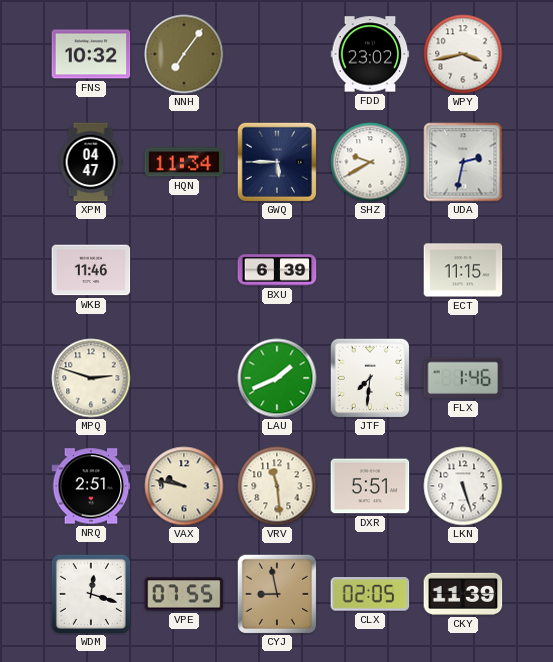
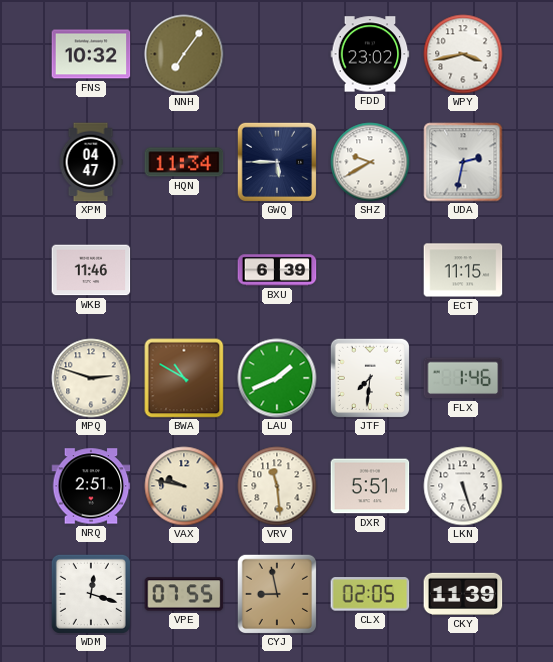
BWA: none -> 10:50 (184, 378)
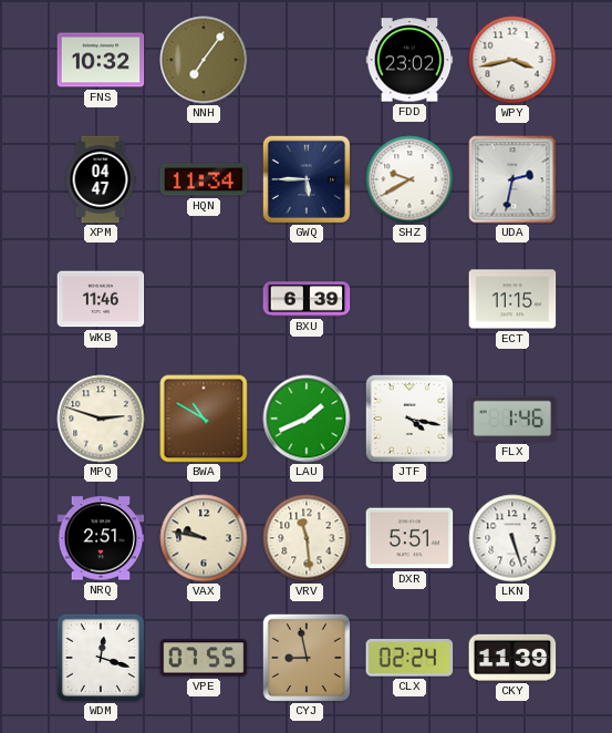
JTF: 7:31 -> 4:17 (408, 417)
CLX: 02:05 -> 02:24 (409, 658)
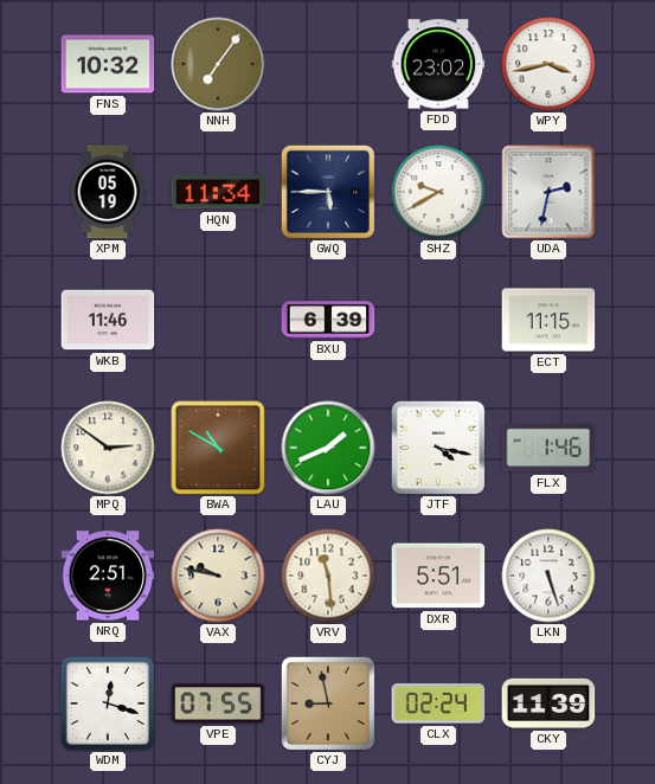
XPM: 04:47 -> 05:19 (108, 192)
MPQ: 2:48 -> 2:51 (108, 448)
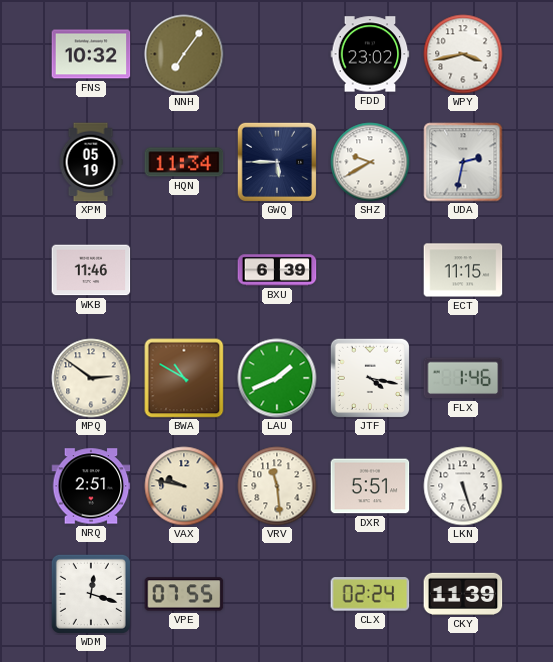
CYJ: 8:58 -> none (327, 702)
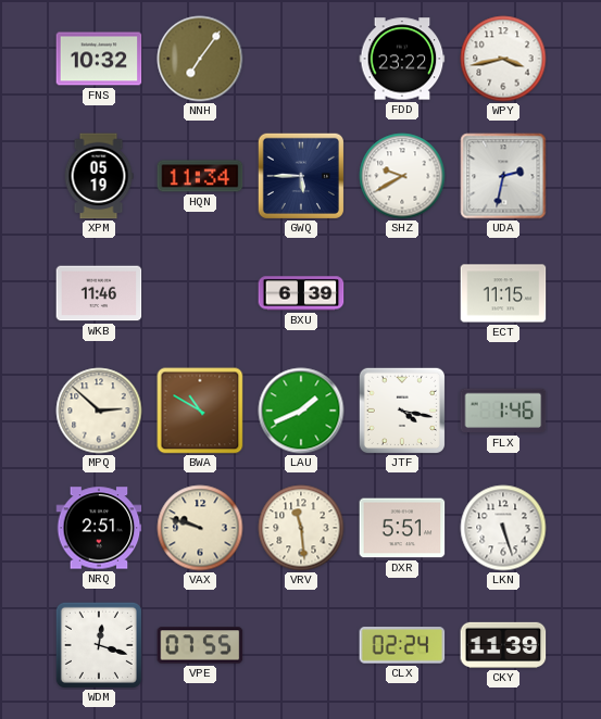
FDD: 23:02 -> 23:22 (402, 59)
MPQ: 2:51 -> 2:52 (99, 411)
VAX: 9:47 -> 9:48 (200, 528)
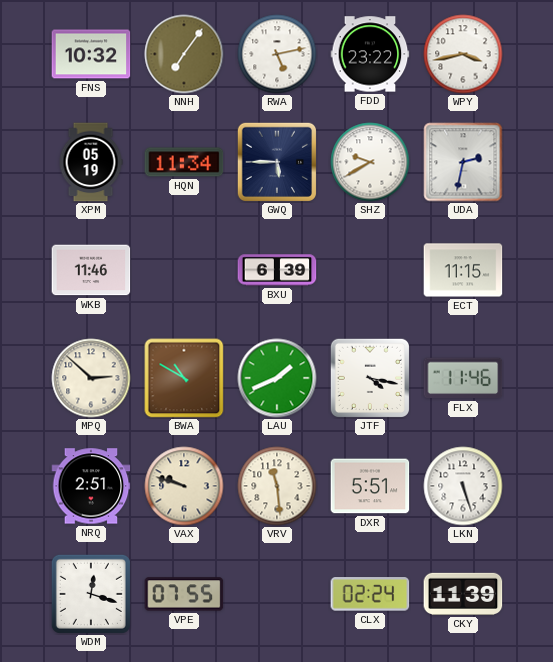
RWA: none -> 5:13 (277, 54)
FLX: 1:46 -> 11:46 (463, 378)
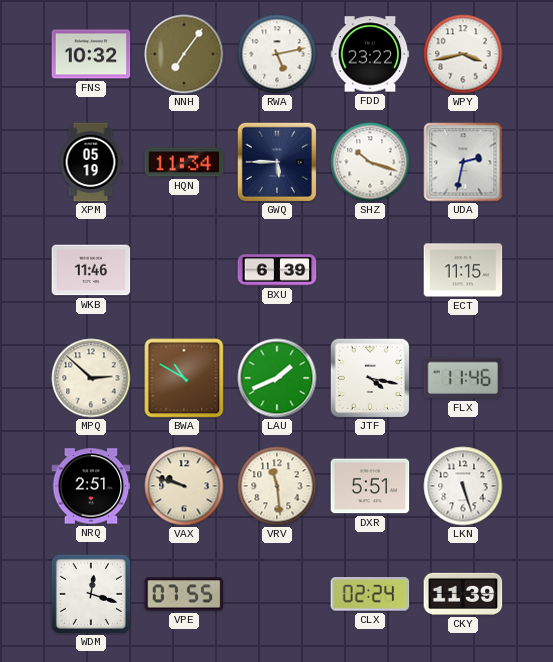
SHZ: 9:40 -> 10:18 (370, 162)
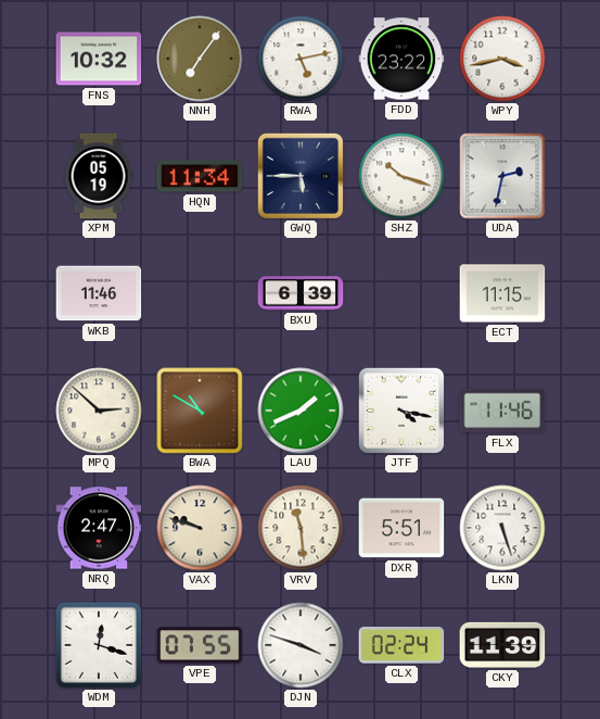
NRQ: 2:51 -> 2:47 (99, 528)
DJN: none -> 3:48 (301, 645)
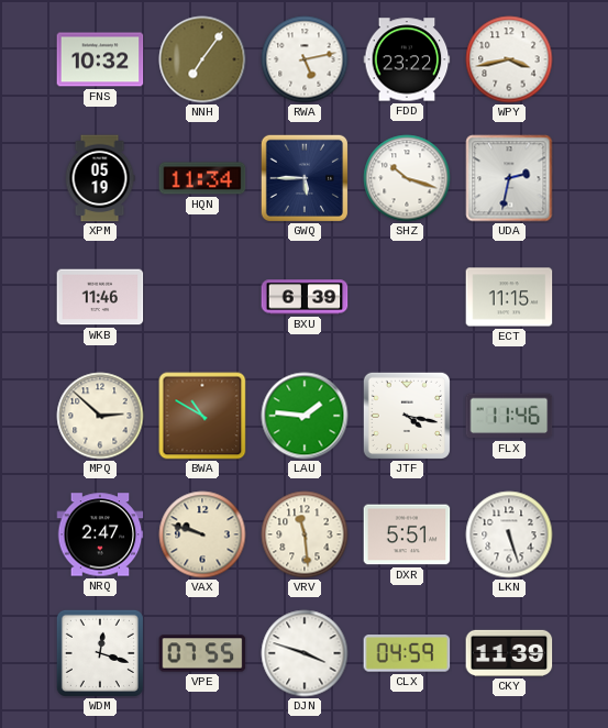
LAU: 1:41 -> 1:46 (305, 416)
CLX: 02:24 -> 04:59 (407, 653)
